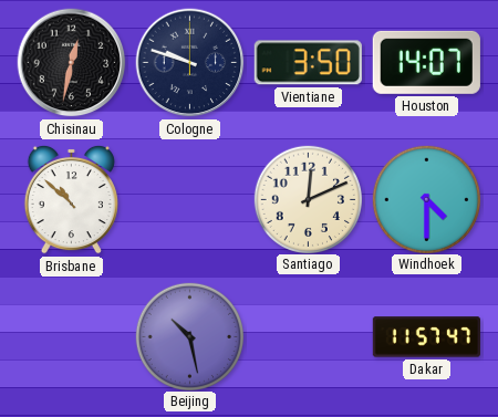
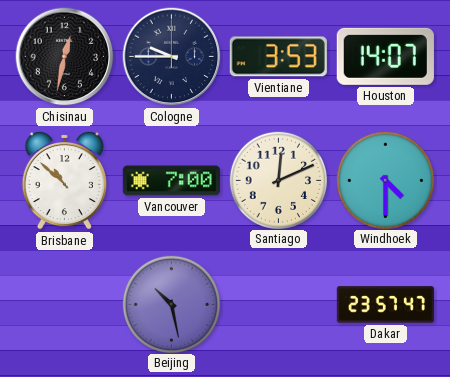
Cologne: 9:48 -> 9:45 (172, 57)
Vientiane: 3:50 -> 3:53 (278, 57)
Vancouver: none -> 7:00 (171, 181)
Dakar: 11:57 -> 23:57 (385, 305)
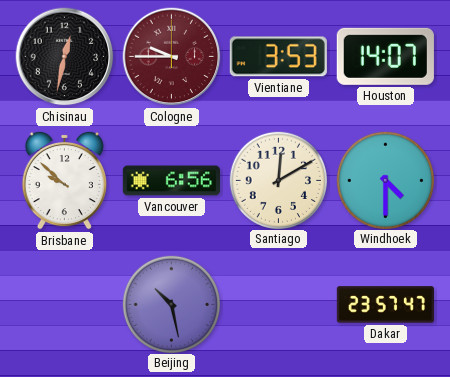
Cologne dial: navy -> burgundy (172, 57)
Brisbane: 10:52 -> 9:52 (64, 180)
Vancouver: 7:00 -> 6:56 (171, 181)
Santiago: 12:11 -> 12:10 (278, 180)
